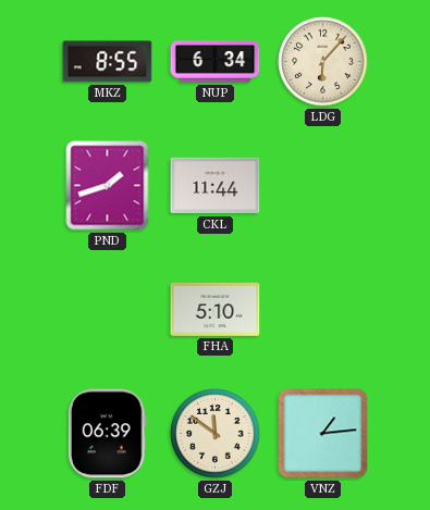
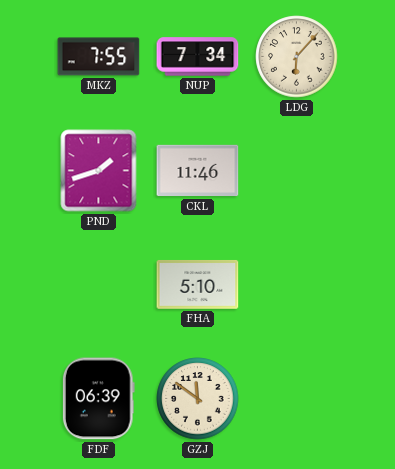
MKZ: 8:55 -> 7:55 (99, 57)
NUP: 6:34 -> 7:34 (198, 57)
CKL: 11:44 -> 11:46 (198, 171)
VNZ: 1:14 -> none (323, 434)
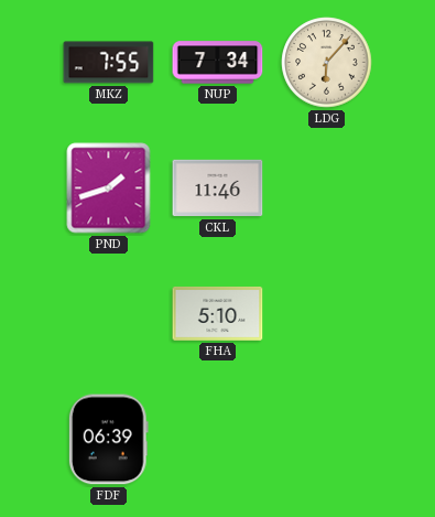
GZJ: 11:51 -> none (198, 399)
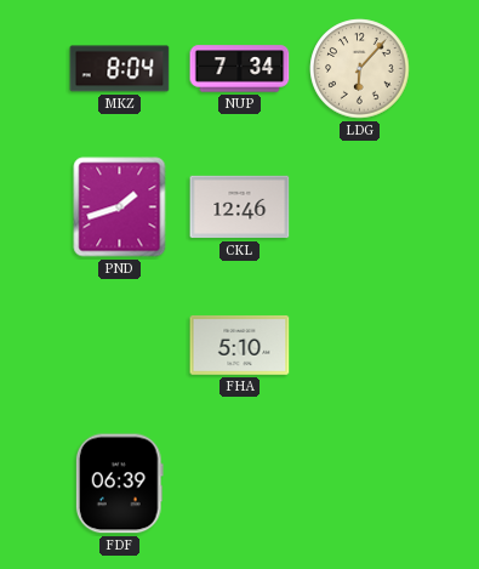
MKZ: 7:55 -> 8:04 (120, 69)
CKL: 11:46 -> 12:46 (240, 207)
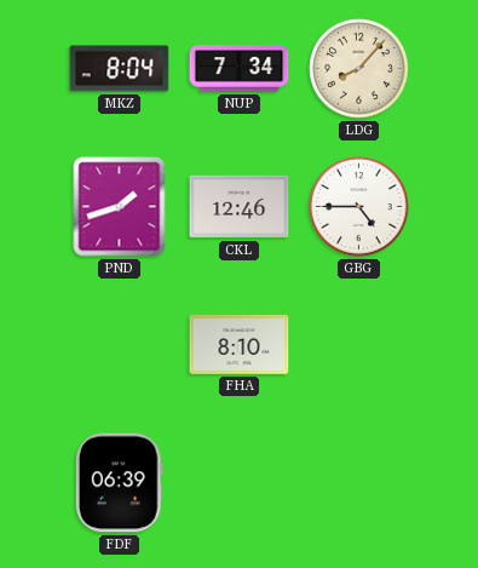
LDG: 6:07 -> 8:07 (359, 69)
GBG: none -> 4:45 (359, 207)
FHA: 5:10 -> 8:10 (240, 344)
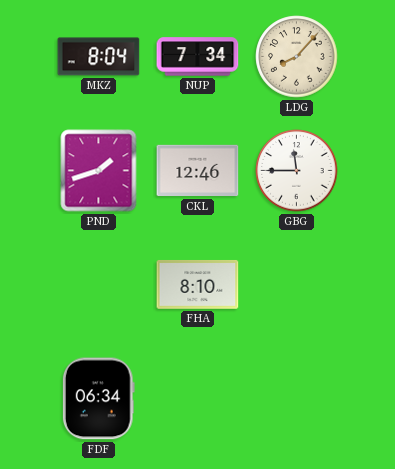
GBG: 4:45 -> 11:45 (297, 171)
FDF: 06:39 -> 06:34 (98, 399)
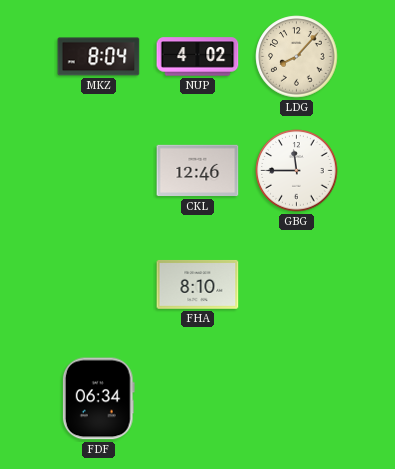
NUP: 7:34 -> 4:02 (198, 57)
PND: 1:42 -> none (99, 171)
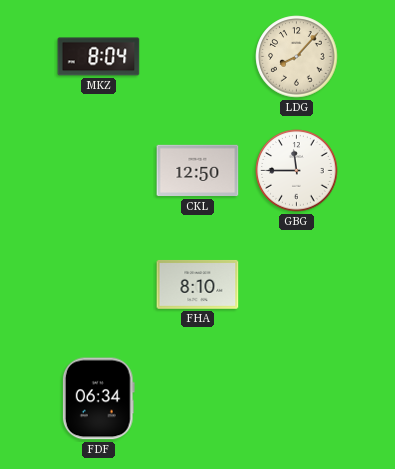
NUP: 4:02 -> none (198, 57)
CKL: 12:46 -> 12:50 (198, 171)
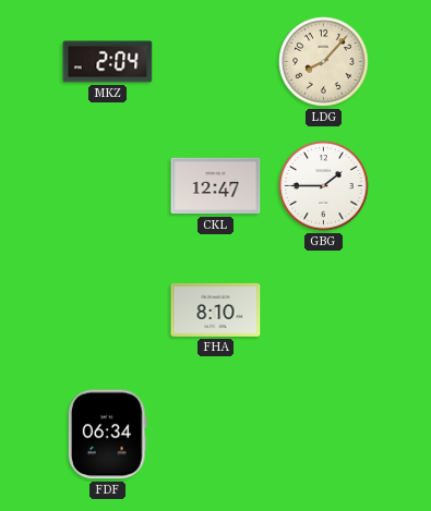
MKZ: 8:04 -> 2:04 (108, 62)
CKL: 12:50 -> 12:47 (216, 186)
GBG: 11:45 -> 1:45 (324, 186)
